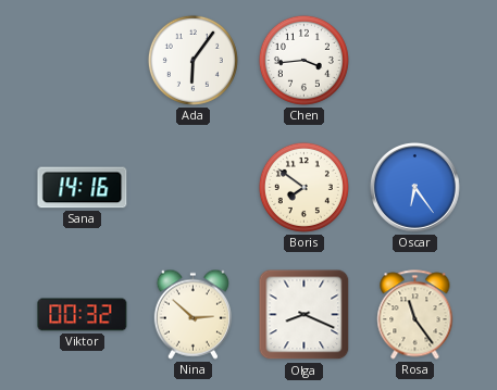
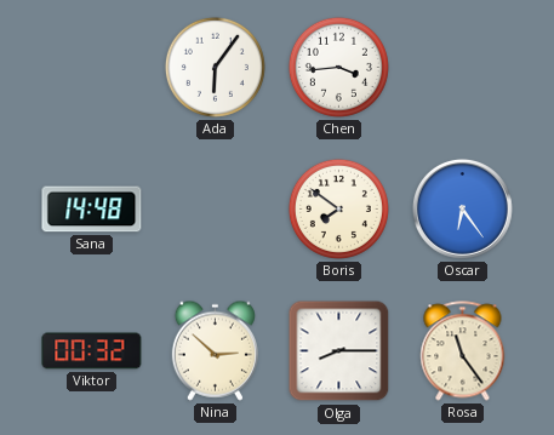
Sana: 14:16 -> 14:48 (92, 210)
Olga: 8:19 -> 8:15 (339, 351)
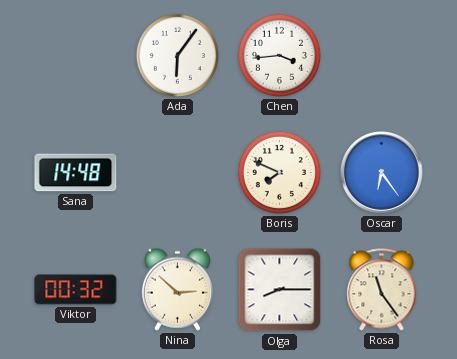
Boris: 7:51 -> 7:49 (279, 172)
